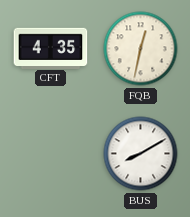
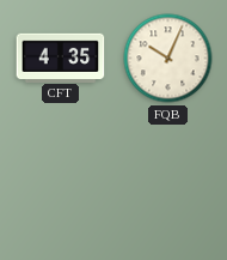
FQB: 12:32 -> 10:04 (168, 59)
BUS: 8:10 -> none (141, 154)
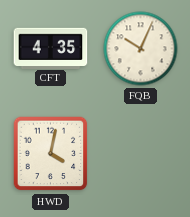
HWD: none -> 4:02 (51, 154)
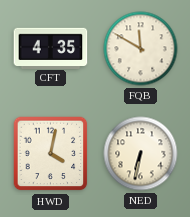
FQB: 10:04 -> 11:50 (141, 49)
NED: none -> 6:32 (141, 154)
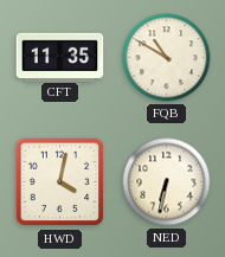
CFT: 4:35 -> 11:35 (60, 57)
FQB: 11:50 -> 10:50 (167, 58)
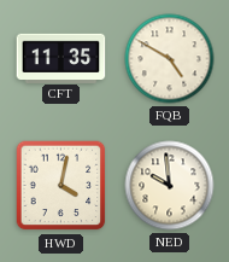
FQB: 10:50 -> 4:50 (170, 59)
NED: 6:32 -> 9:59 (170, 186)
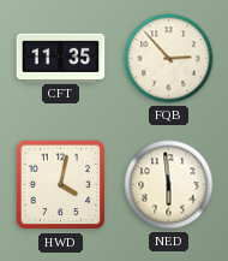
FQB: 4:50 -> 2:53 (169, 59)
NED: 9:59 -> 5:59 (169, 185)
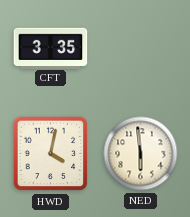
CFT: 11:35 -> 3:35 (51, 48)
FQB: 2:53 -> none (169, 59)
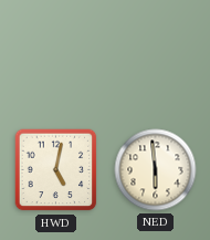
CFT: 3:35 -> none (51, 48)
HWD: 4:02 -> 5:02 (56, 170)
